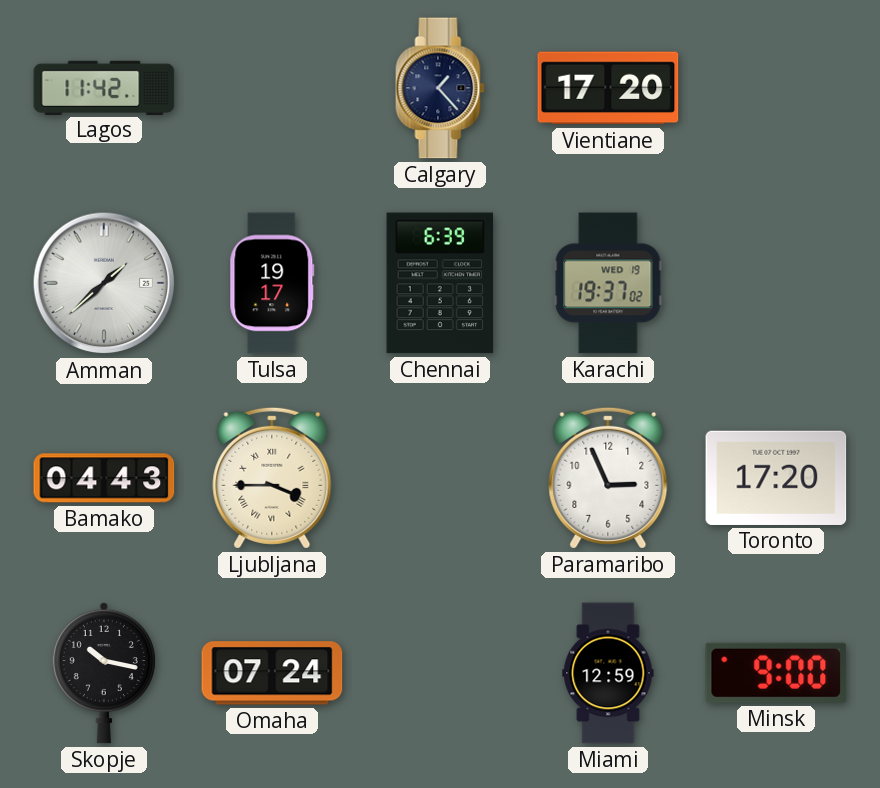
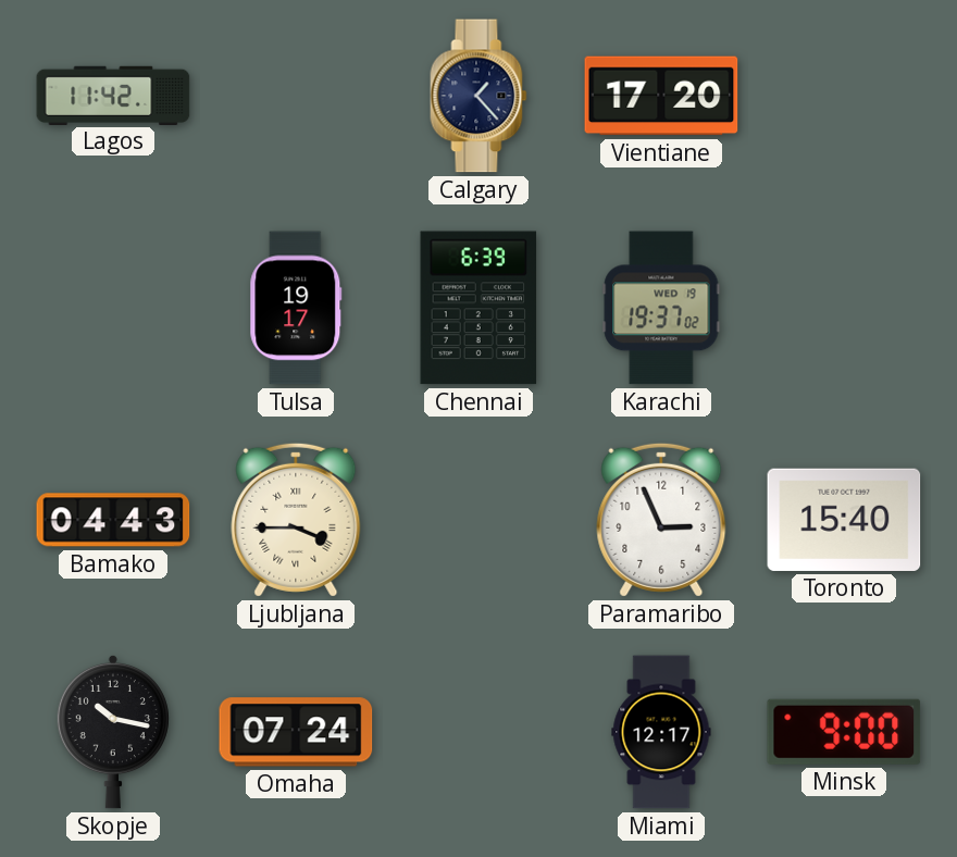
Amman: 1:38 -> none (104, 283)
Toronto: 17:20 -> 15:40 (844, 520)
Miami: 12:59 -> 12:17 (661, 732)
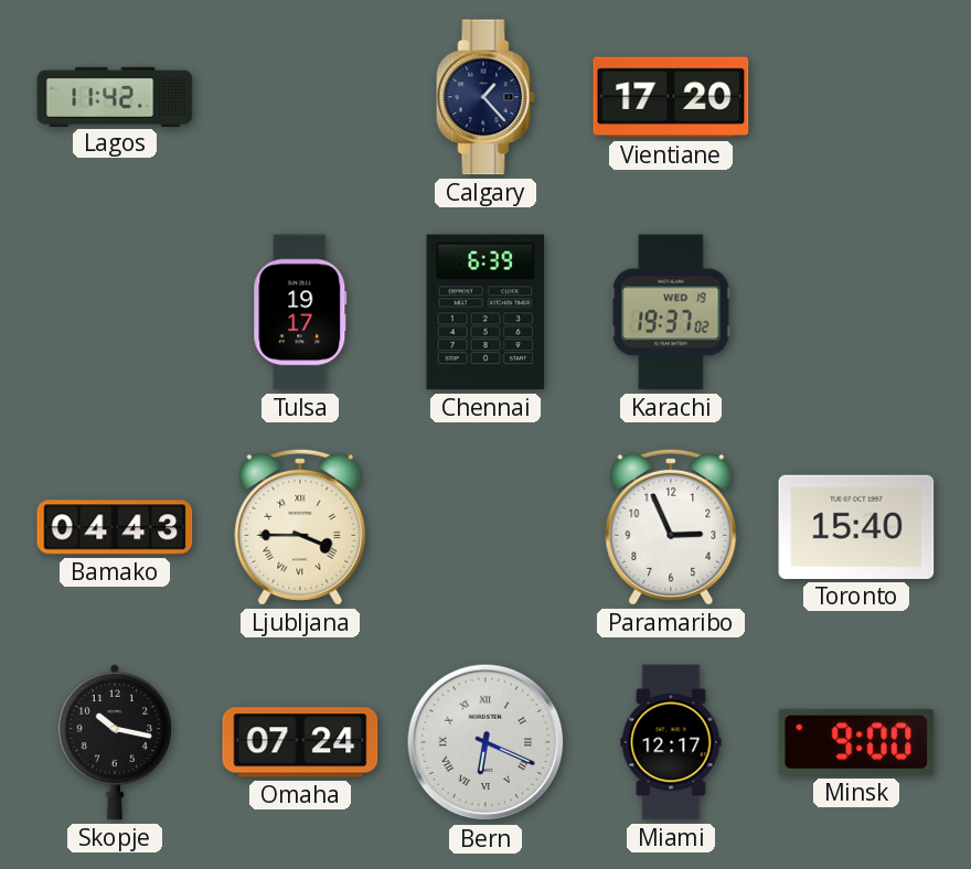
Bern: none -> 6:19 (486, 742)
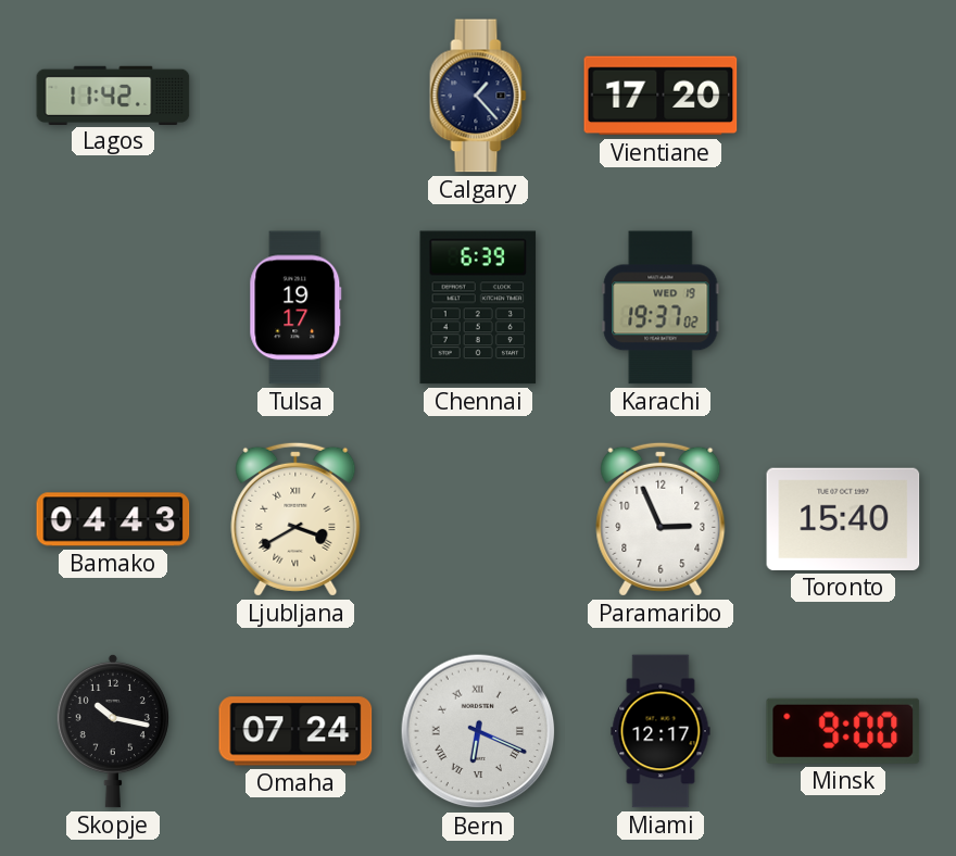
Ljubljana: 3:45 -> 3:40 (295, 519)
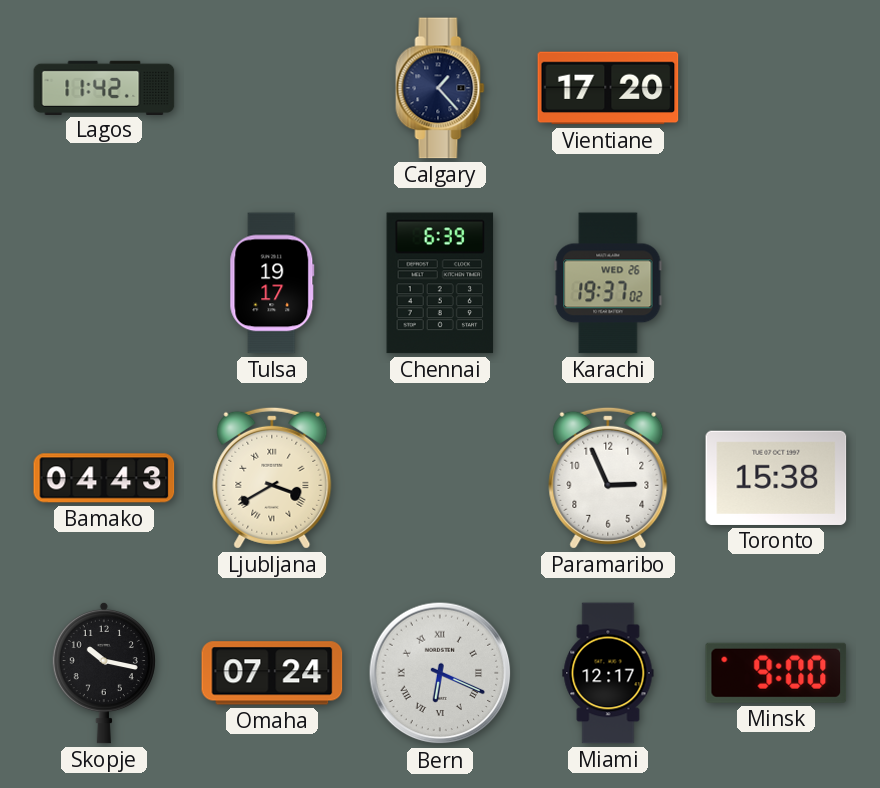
Karachi date: WED 19 -> WED 26 (608, 283)
Toronto: 15:40 -> 15:38 (776, 478)
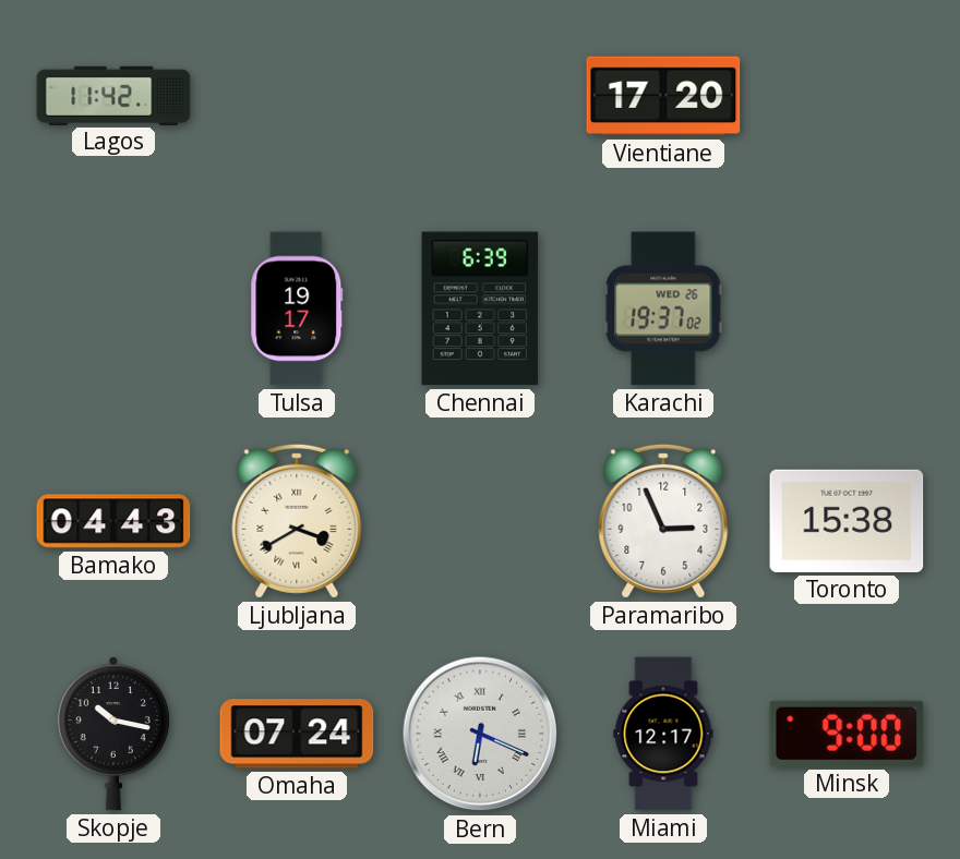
Calgary: 1:23 -> none (440, 88)
